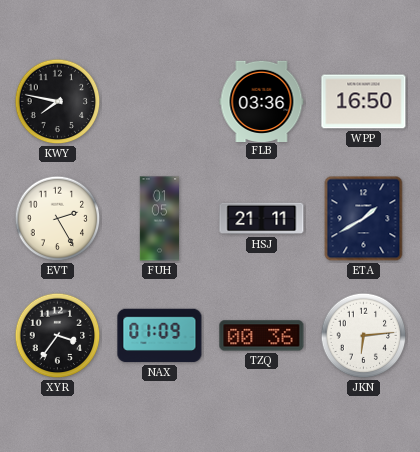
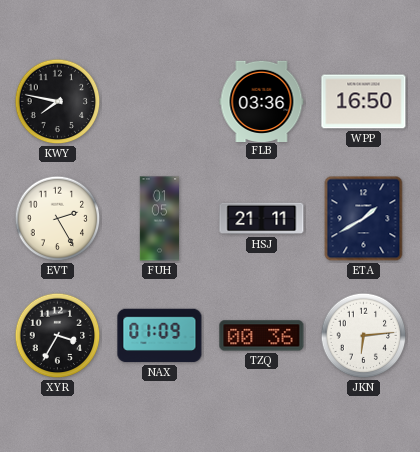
XYR: 3:36 -> 3:35 (58, 336)
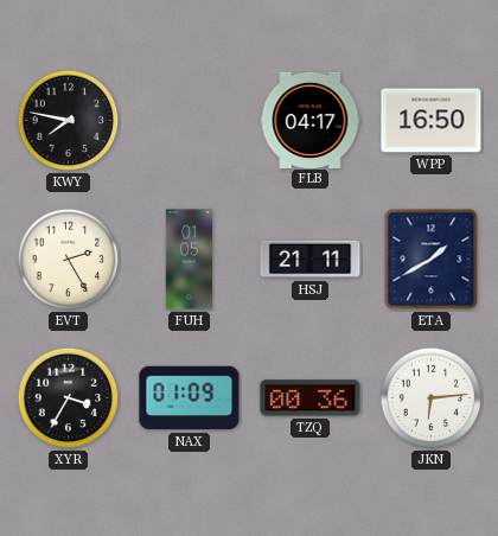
FLB: 03:36 -> 04:17 (311, 120)
